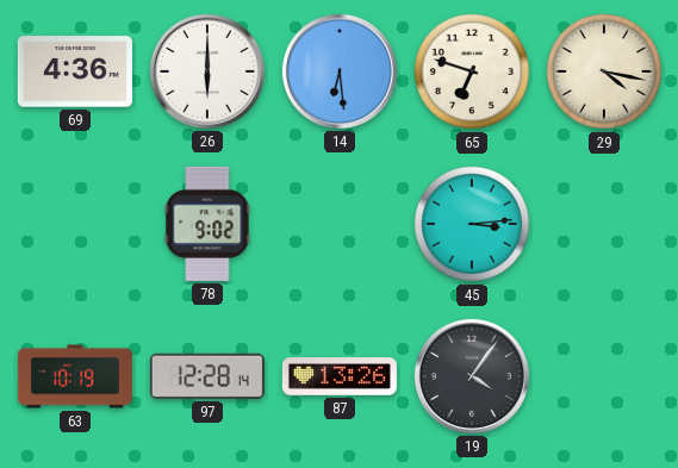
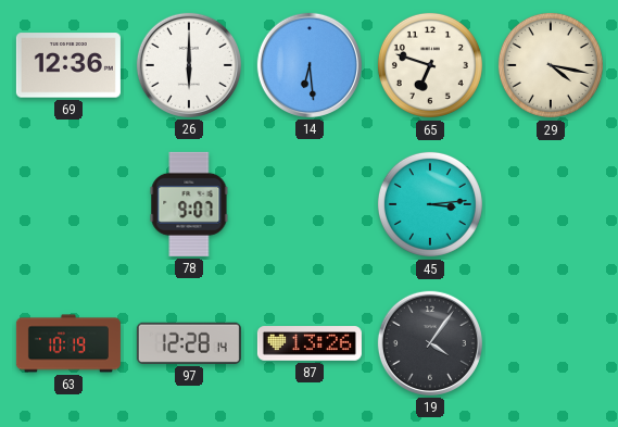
69: 4:36 -> 12:36 (68, 65)
78: 9:02 -> 9:07 (189, 204)
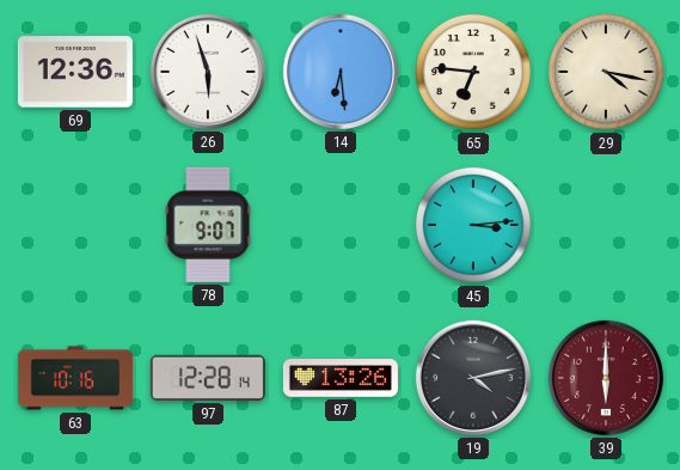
26: 6:00 -> 5:57 (208, 72)
65: 6:48 -> 6:46 (473, 72)
63: 10:19 -> 10:16 (75, 378)
19: 4:06 -> 4:13 (473, 378)
39: none -> 6:00 (606, 378)
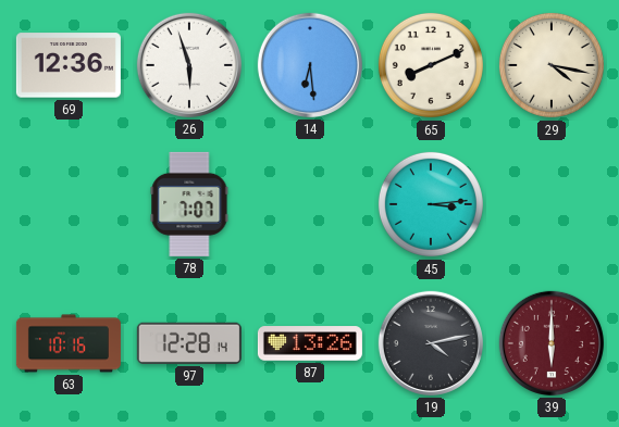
65: 6:46 -> 8:11 (431, 65)
78: 9:07 -> 7:07 (189, 204)
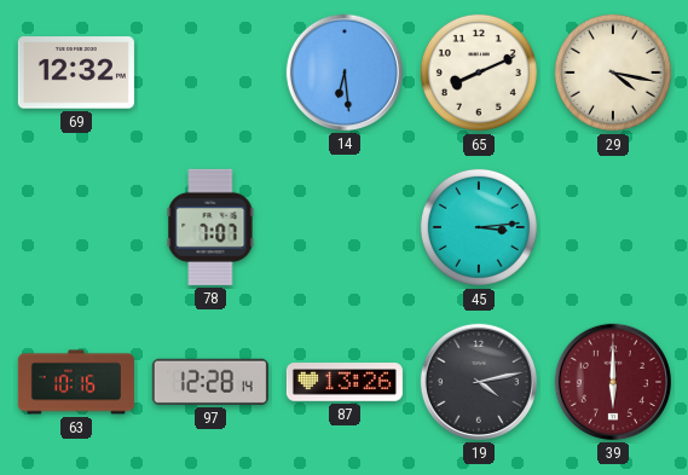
69: 12:36 -> 12:32 (76, 73)
26: 5:57 -> none (189, 65)
